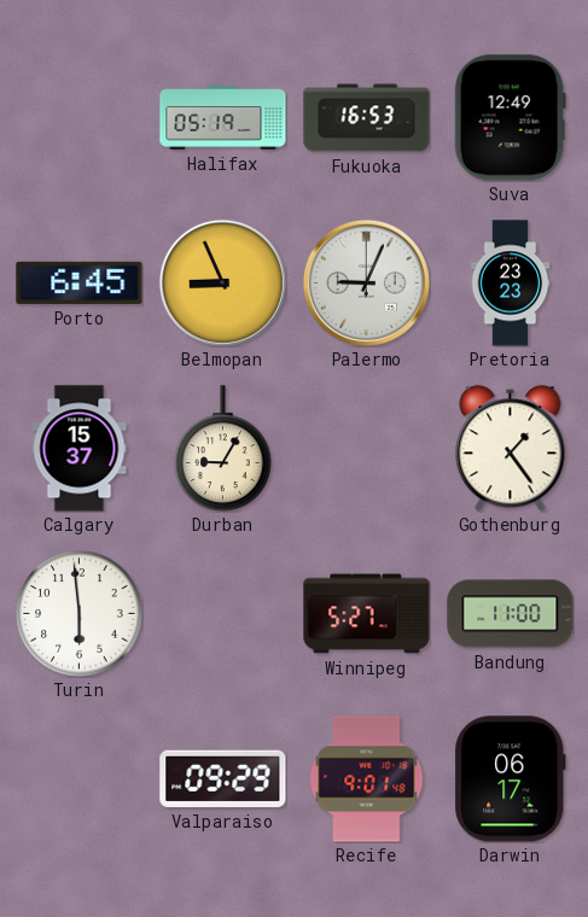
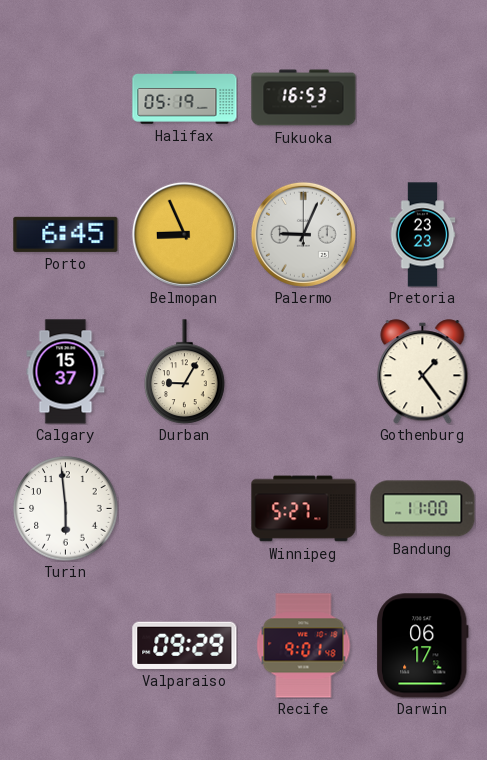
Suva: 12:49 -> none (510, 118)
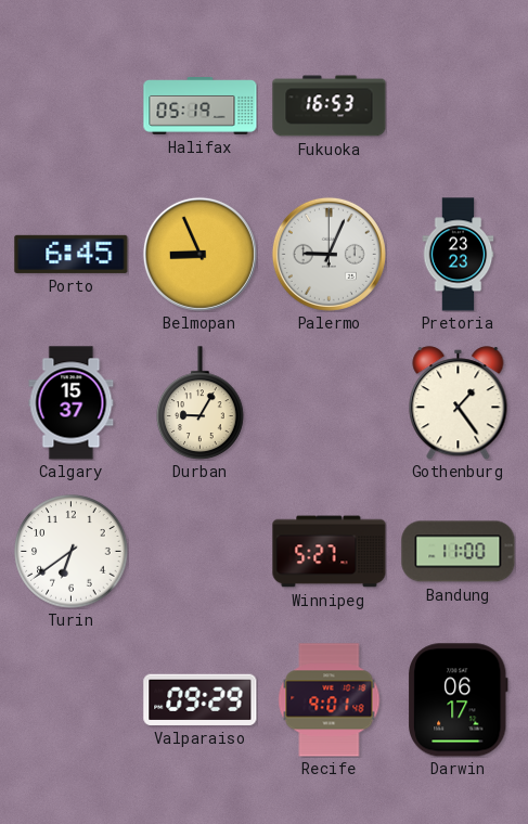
Turin: 5:59 -> 6:39 (72, 552)
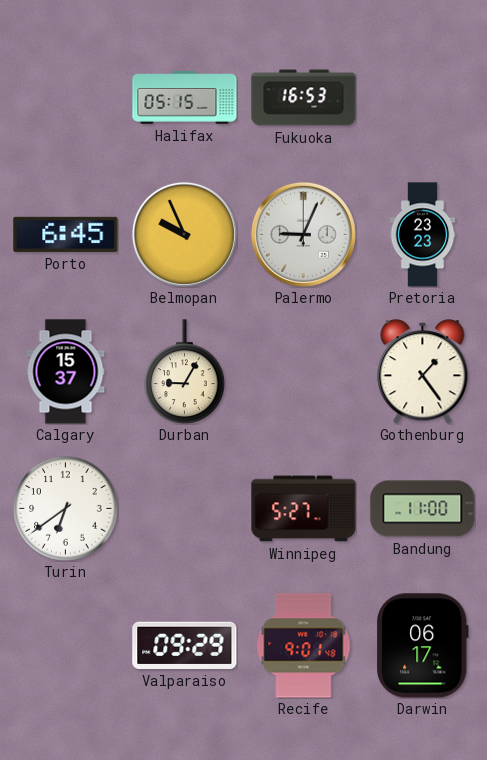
Halifax: 05:19 -> 05:15 (185, 98)
Belmopan: 8:56 -> 9:56 (184, 234)
